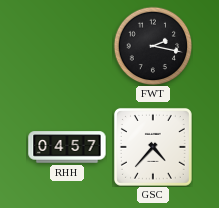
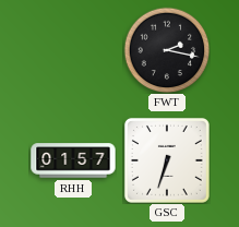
RHH: 04:57 -> 01:57 (73, 160)
GSC: 4:37 -> 6:33 (167, 160)
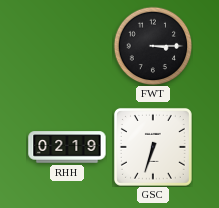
FWT: 2:17 -> 3:15 (153, 46)
RHH: 01:57 -> 02:19 (67, 147)
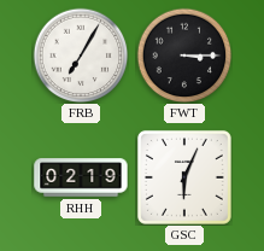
FRB: none -> 7:05 (81, 56)
GSC: 6:33 -> 6:04 (184, 177)
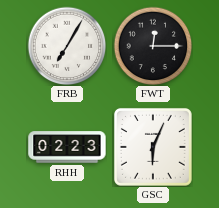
FWT: 3:15 -> 12:15 (153, 46)
RHH: 02:19 -> 02:23 (67, 147)
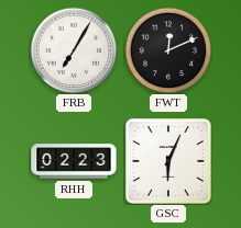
FWT: 12:15 -> 12:11 (168, 50)
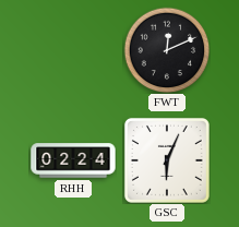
FRB: 7:05 -> none (74, 50)
RHH: 02:23 -> 02:24 (73, 160)
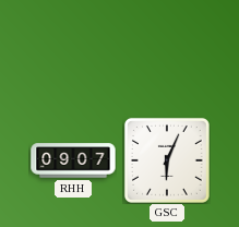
FWT: 12:11 -> none (167, 50)
RHH: 02:24 -> 09:07 (73, 160)
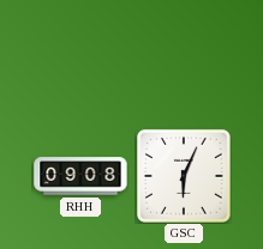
RHH: 09:07 -> 09:08 (80, 176)
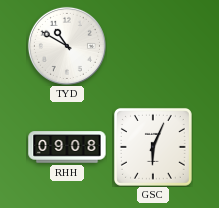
TYD: none -> 10:50 (67, 46)
